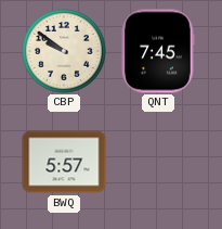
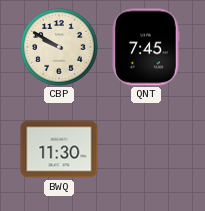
CBP: 9:51 -> 9:50 (59, 47)
BWQ: 5:57 -> 11:30 (59, 149)
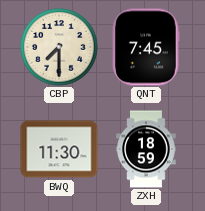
CBP: 9:50 -> 7:30 (59, 47)
ZXH: none -> 18:59 (146, 149)
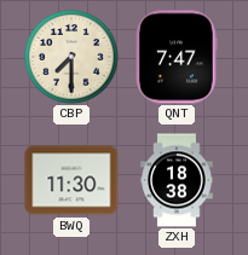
QNT: 7:45 -> 7:47 (177, 57)
ZXH: 18:59 -> 18:38 (177, 180)
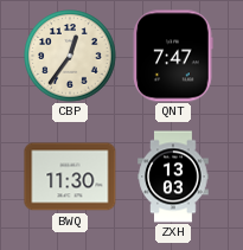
CBP: 7:30 -> 12:36 (70, 56)
ZXH: 18:38 -> 13:03 (173, 177)
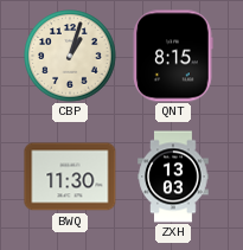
CBP: 12:36 -> 1:03 (70, 56)
QNT: 7:47 -> 8:15 (173, 56)
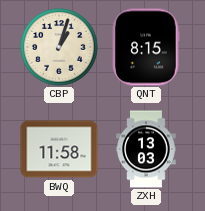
BWQ: 11:30 -> 11:58 (59, 149)
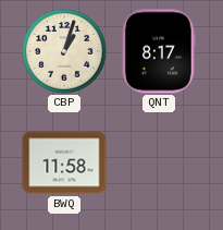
QNT: 8:15 -> 8:17 (159, 51)
ZXH: 13:03 -> none (146, 149)
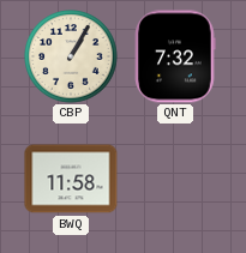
CBP: 1:03 -> 1:05 (71, 56)
QNT: 8:17 -> 7:32 (175, 56)
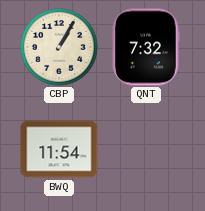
BWQ: 11:58 -> 11:54 (59, 149)
